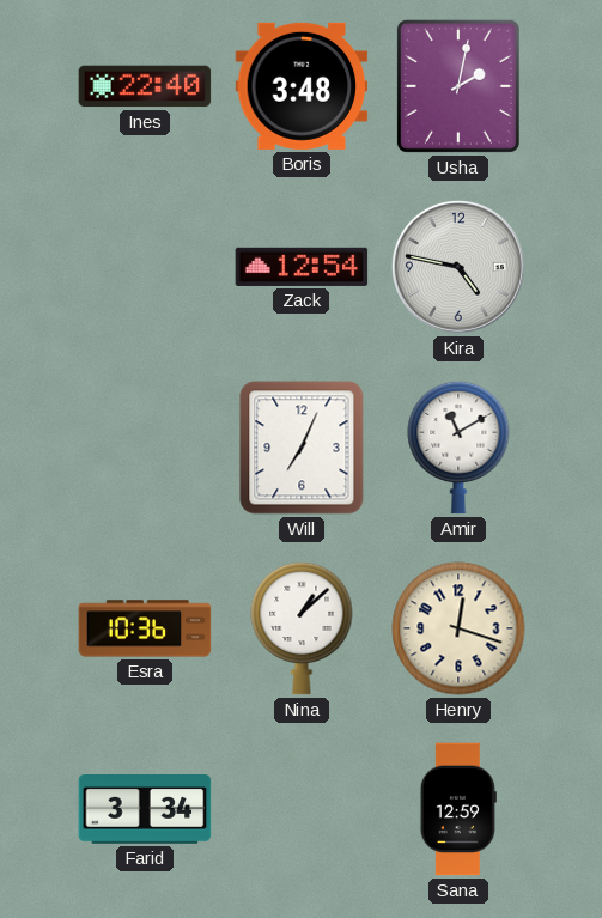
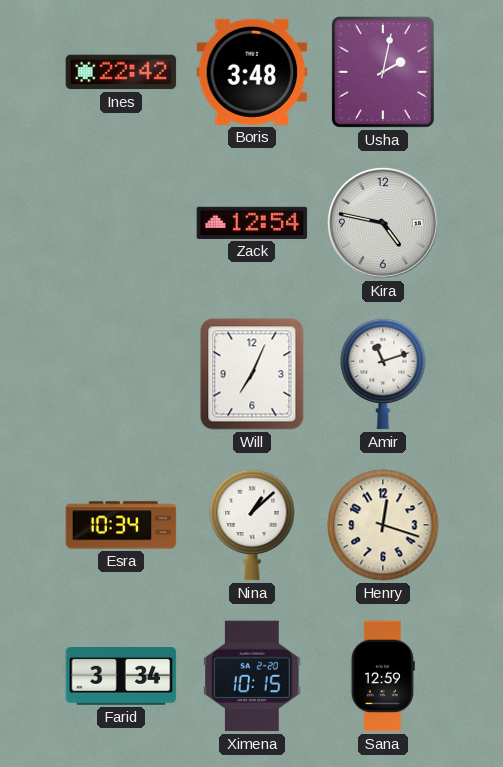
Ines: 22:40 -> 22:42 (121, 72)
Amir: 11:10 -> 11:12 (383, 374)
Esra: 10:36 -> 10:34 (121, 525)
Ximena: none -> 10:15 (252, 676)
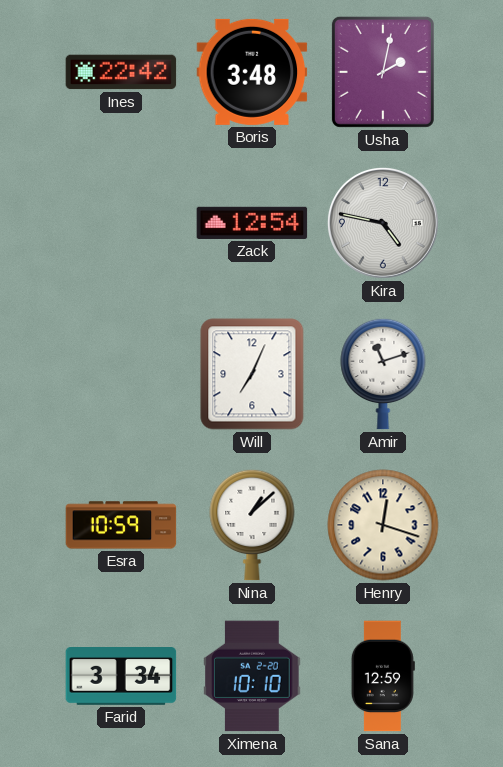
Esra: 10:34 -> 10:59 (121, 525)
Ximena: 10:15 -> 10:10 (252, 676)
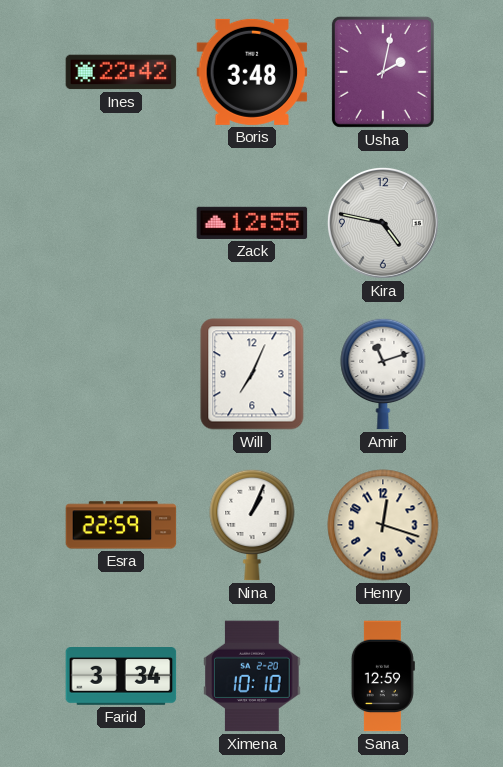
Zack: 12:54 -> 12:55 (252, 223)
Esra: 10:59 -> 22:59 (121, 525)
Nina: 1:08 -> 1:04 (252, 525)
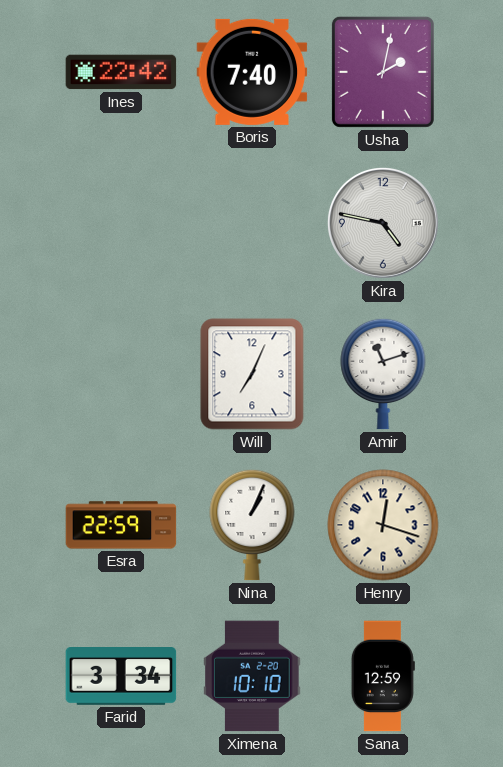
Boris: 3:48 -> 7:40 (252, 72)
Zack: 12:55 -> none (252, 223)
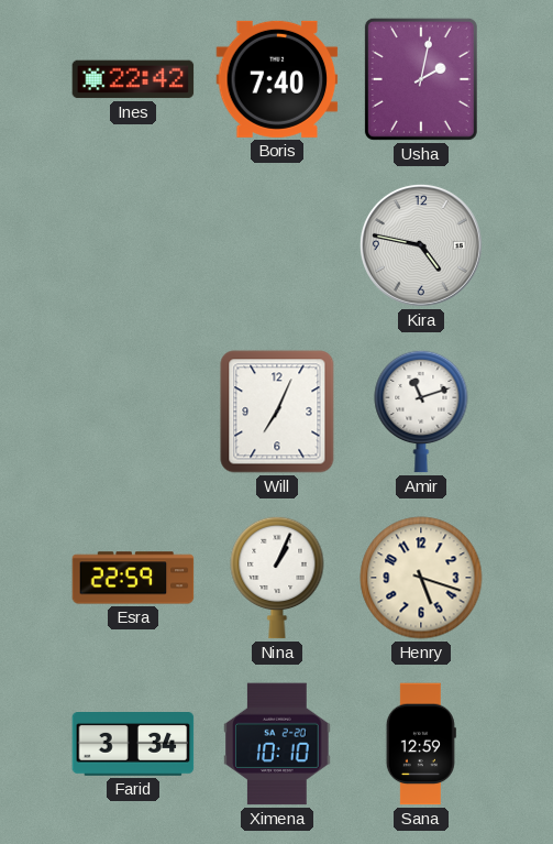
Henry: 12:18 -> 5:18 (421, 578)
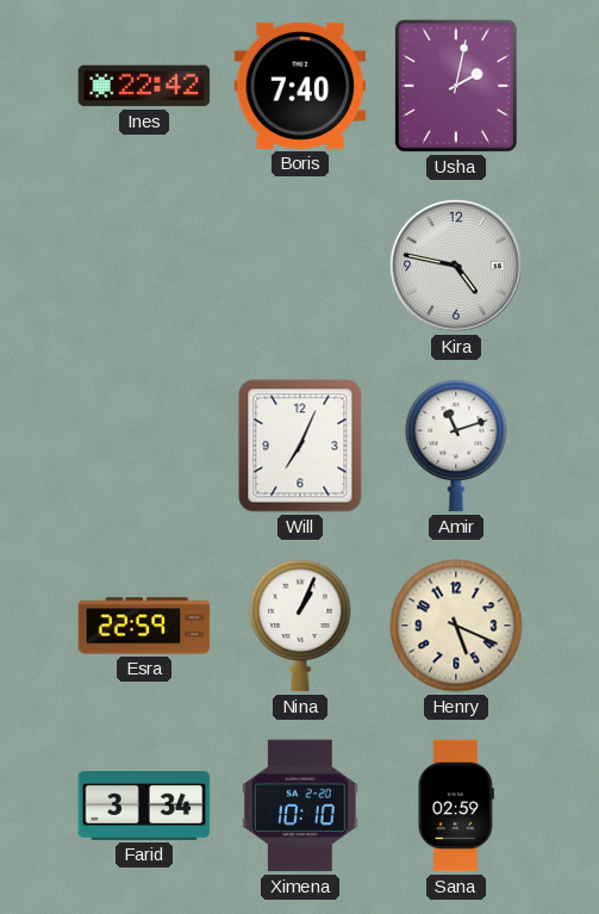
Henry: 5:18 -> 5:19 (456, 626)
Sana: 12:59 -> 02:59 (456, 806)
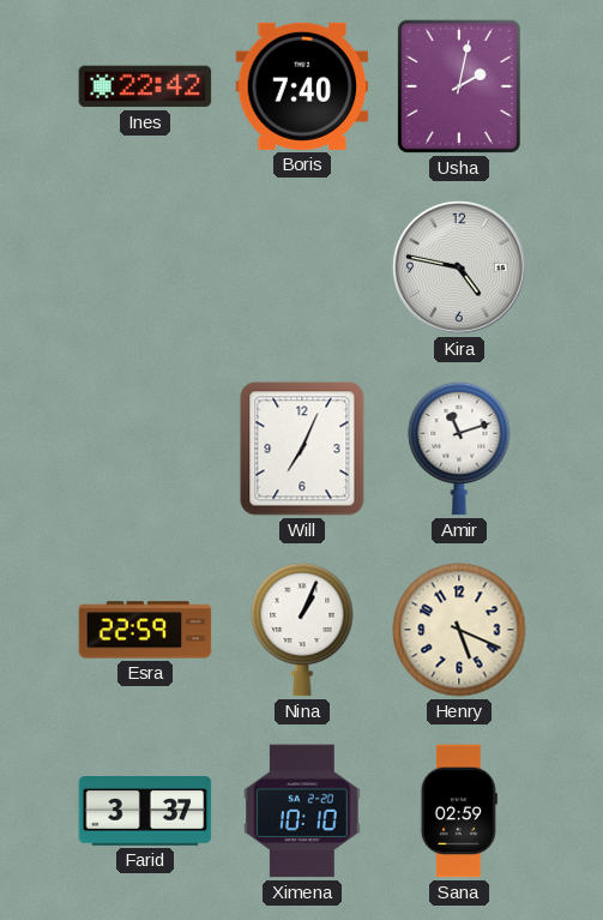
Farid: 3:34 -> 3:37 (145, 812)
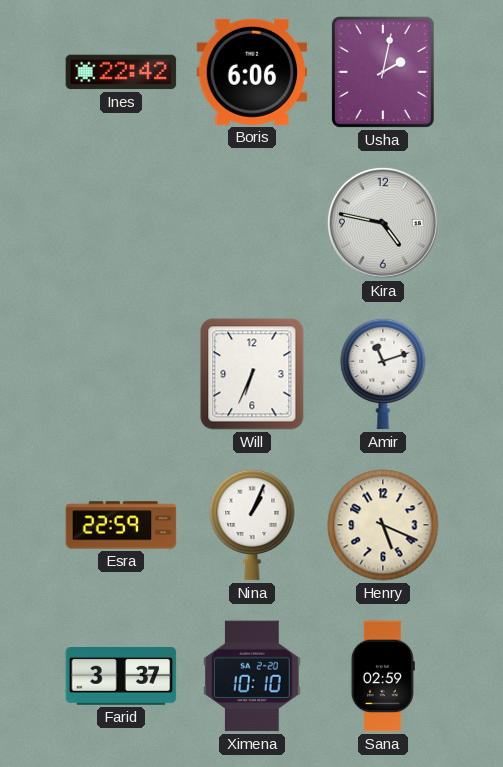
Boris: 7:40 -> 6:06 (252, 72)
Will: 7:04 -> 6:34 (252, 374)
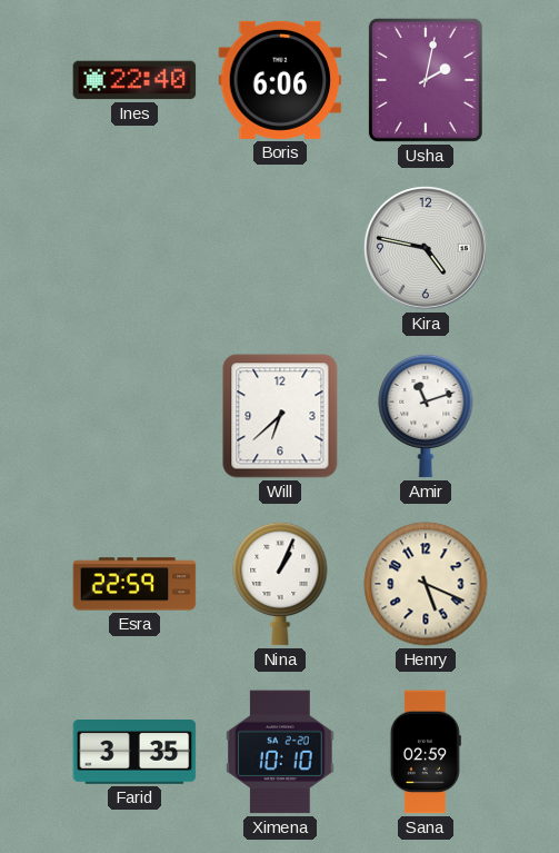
Ines: 22:42 -> 22:40 (134, 80)
Will: 6:34 -> 6:38 (280, 416)
Farid: 3:37 -> 3:35 (134, 753)
